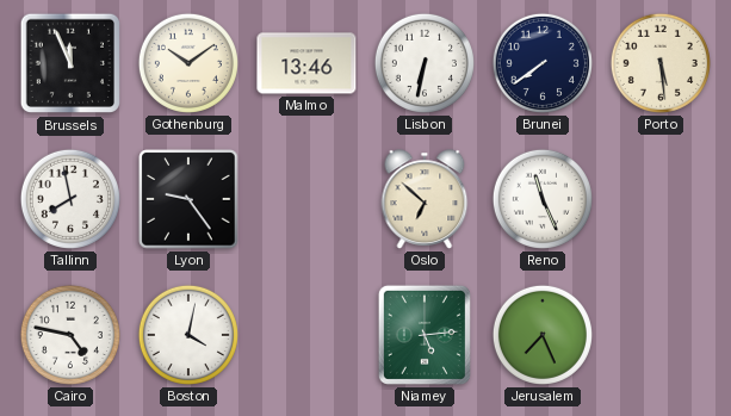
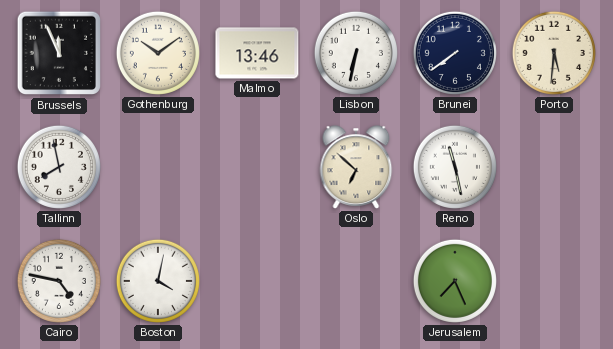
Porto: 5:29 -> 5:31 (554, 53)
Lyon: 9:24 -> none (188, 199)
Reno: 11:26 -> 11:28 (455, 167)
Niamey: 5:14 -> none (425, 335)
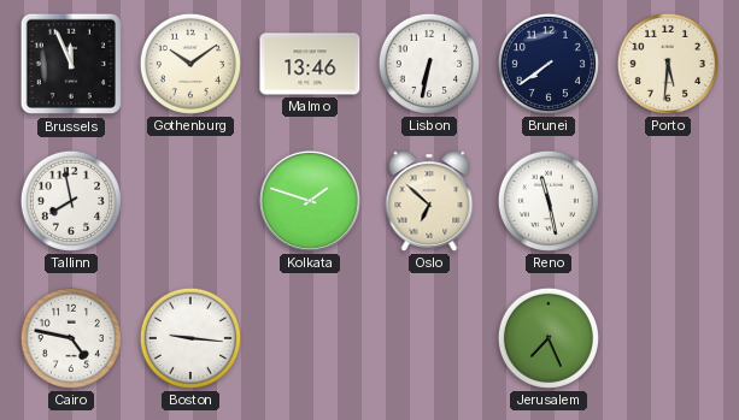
Kolkata: none -> 1:48 (310, 201)
Boston: 4:02 -> 9:16 (190, 338)
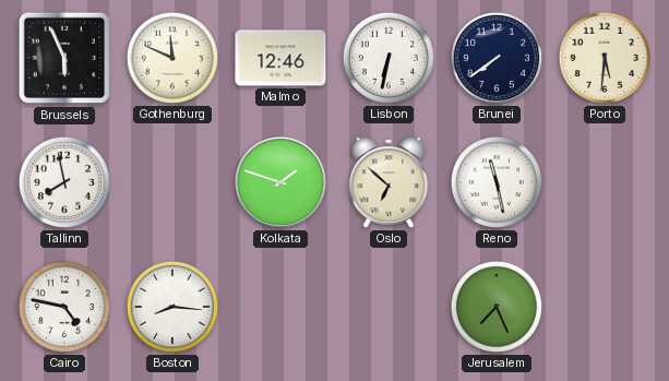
Brussels: 11:56 -> 5:56 (64, 58)
Gothenburg: 10:09 -> 11:49 (172, 58)
Malmo: 13:46 -> 12:46 (280, 58)
Boston: 9:16 -> 8:16 (172, 307)
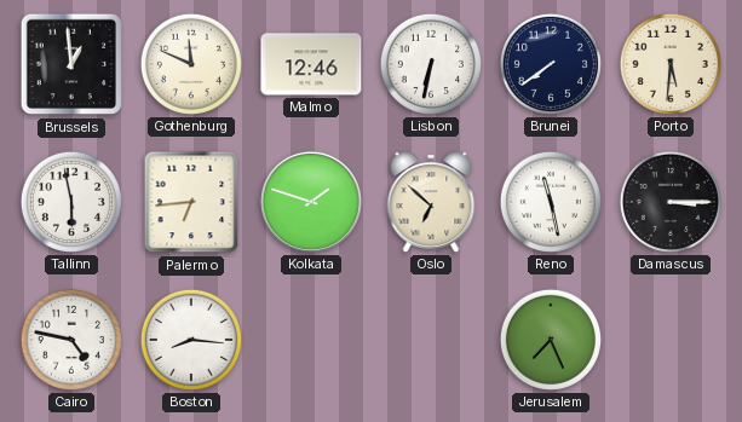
Brussels: 5:56 -> 12:59 (71, 64)
Tallinn: 7:58 -> 5:58 (71, 202)
Palermo: none -> 6:44 (191, 202)
Damascus: none -> 3:15 (671, 202)
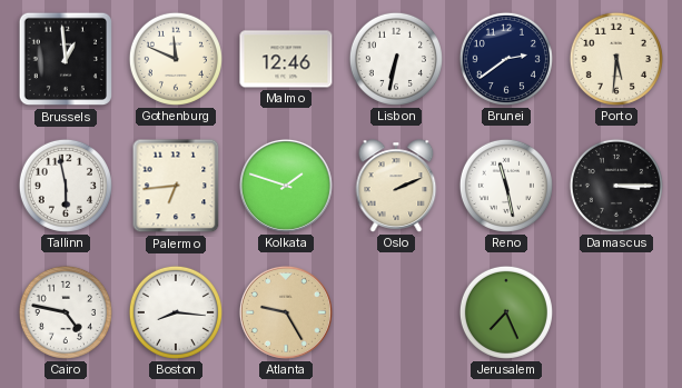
Brunei: 7:39 -> 2:39 (506, 59)
Oslo: 6:52 -> 2:11 (396, 186)
Atlanta: none -> 9:25 (286, 312)
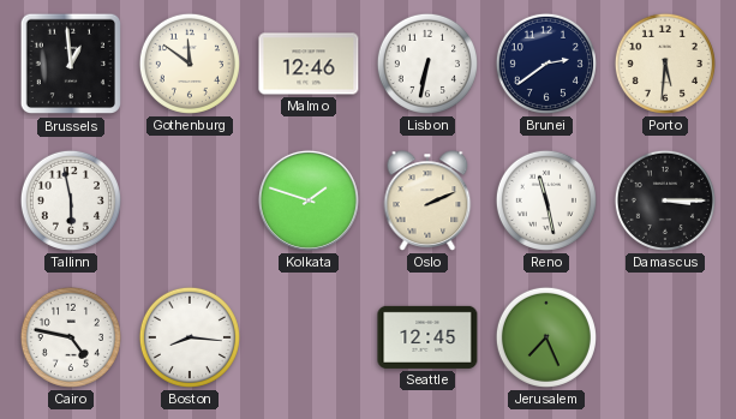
Gothenburg: 11:49 -> 11:51 (190, 64)
Palermo: 6:44 -> none (176, 186)
Atlanta: 9:25 -> none (286, 312)
Seattle: none -> 12:45 (427, 337)
